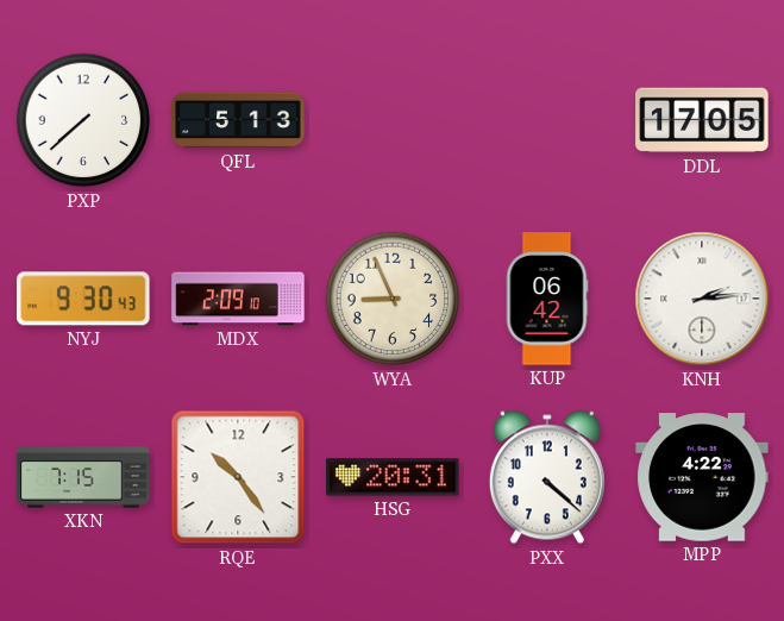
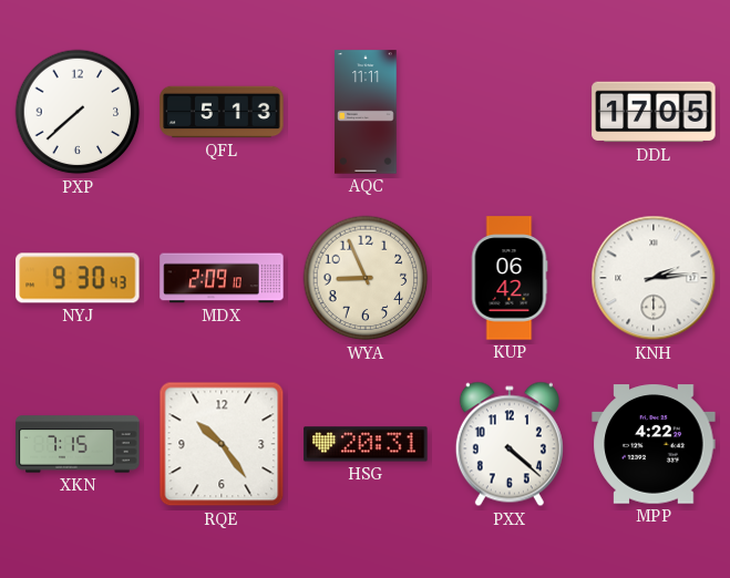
AQC: none -> 11:11 (366, 112)
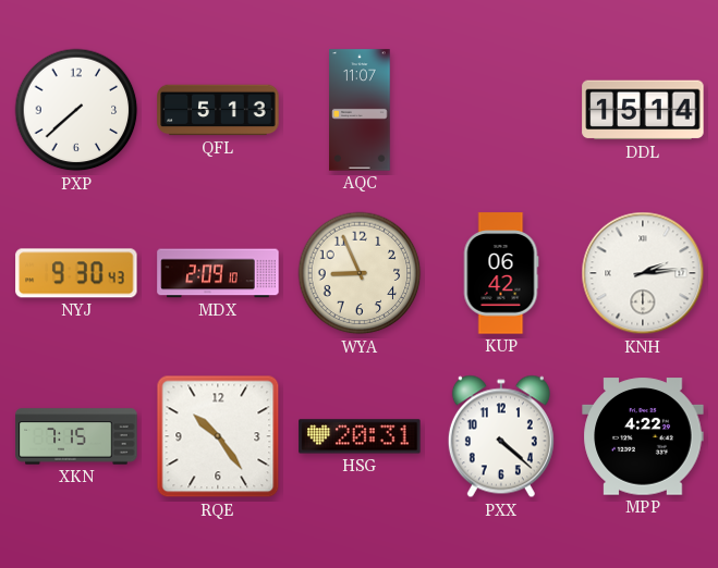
AQC: 11:11 -> 11:07 (360, 110)
DDL: 17:05 -> 15:14 (643, 110)
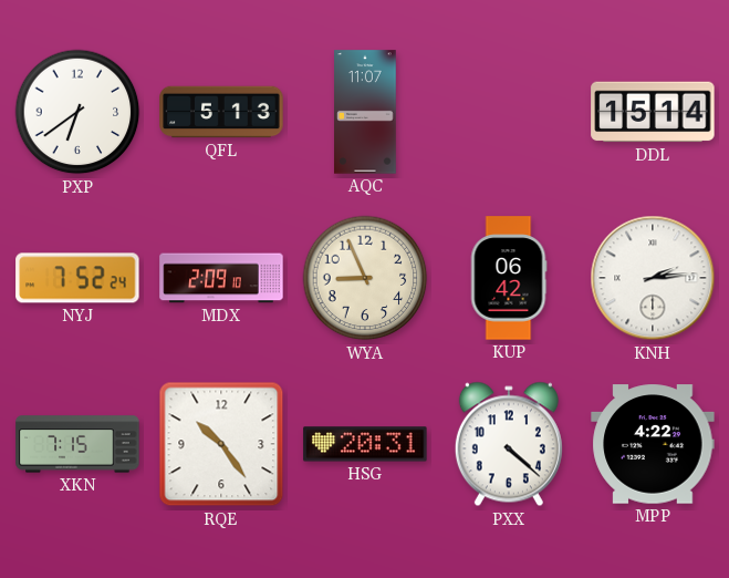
PXP: 7:38 -> 6:39 (77, 112)
NYJ: 9:30 -> 7:52 (77, 278)
